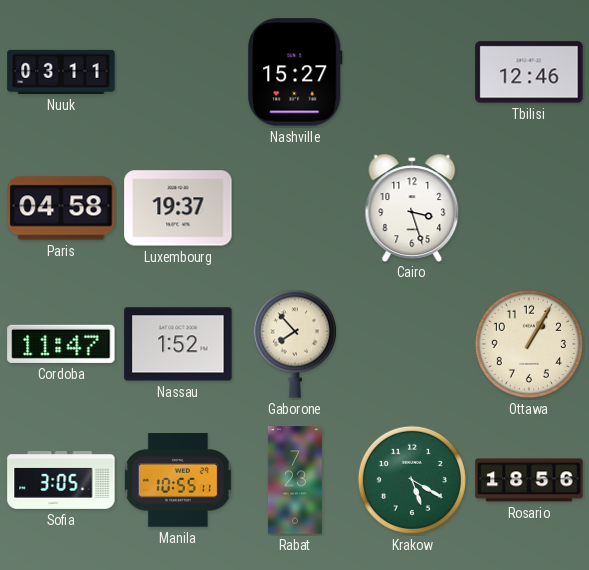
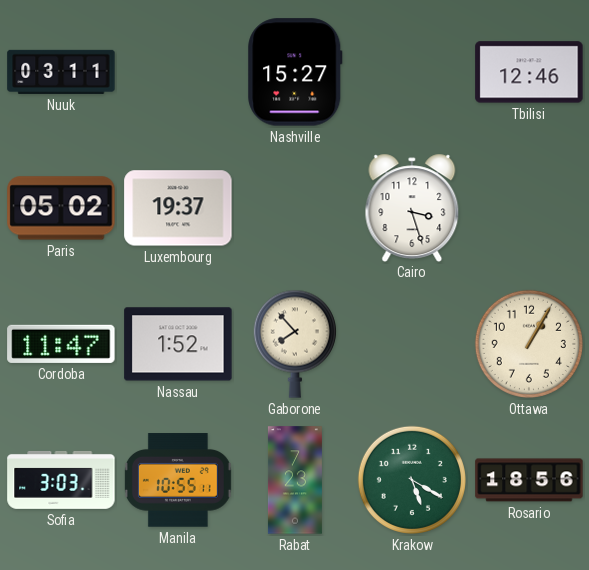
Paris: 04:58 -> 05:02 (61, 208)
Sofia: 3:05 -> 3:03 (61, 480)
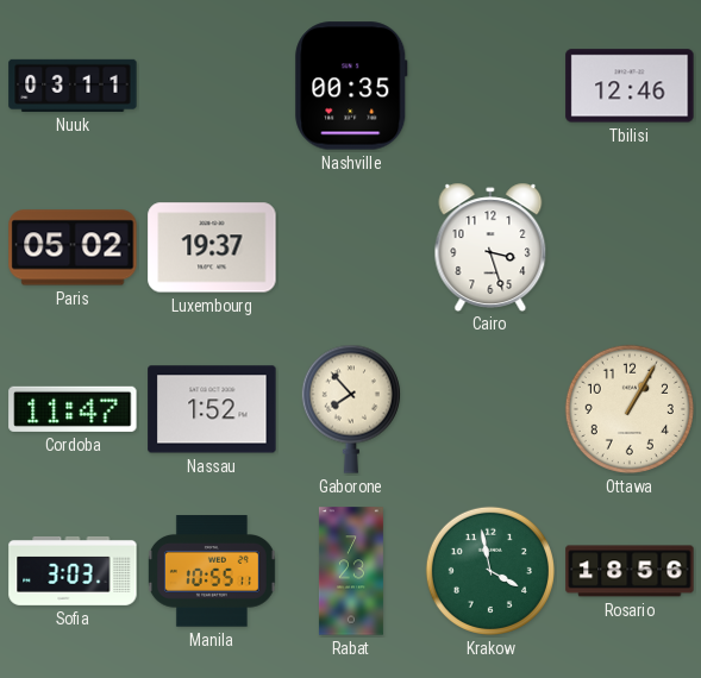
Nashville: 15:27 -> 00:35 (351, 86)
Krakow: 5:20 -> 3:58 (490, 571)
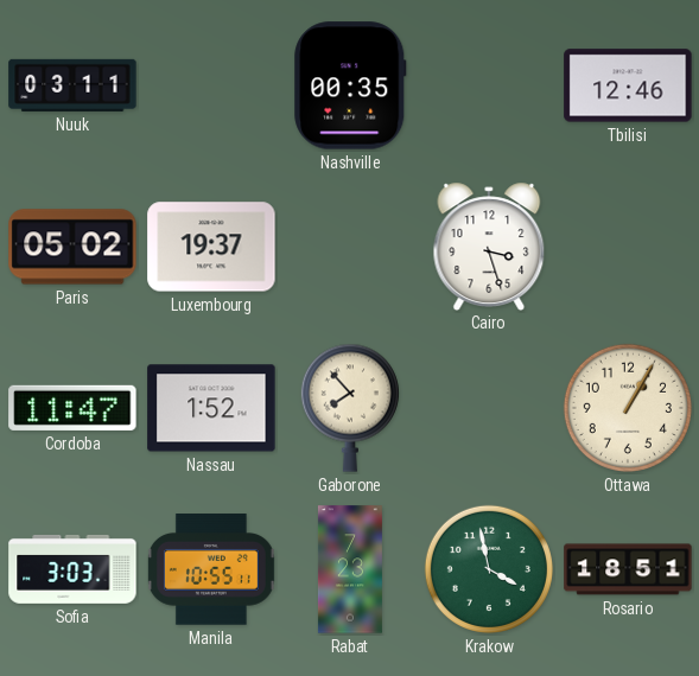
Rosario: 18:56 -> 18:51 (628, 569)
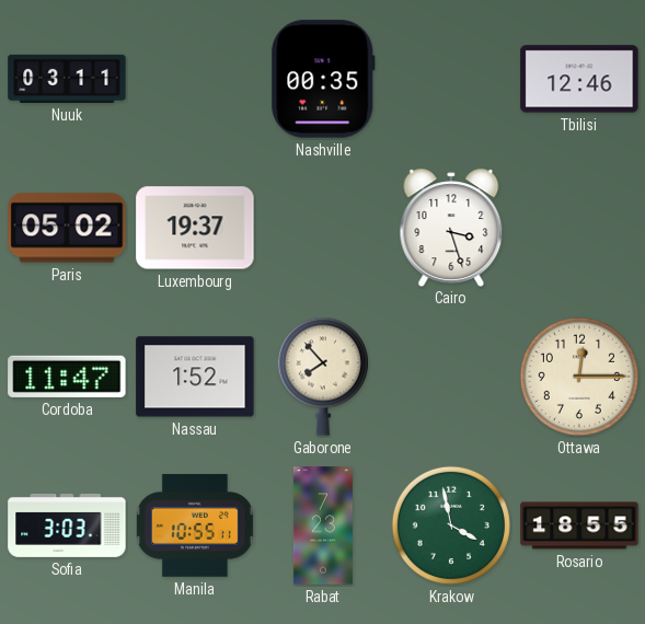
Ottawa: 1:05 -> 12:15 (579, 377)
Rosario: 18:51 -> 18:55 (579, 525)
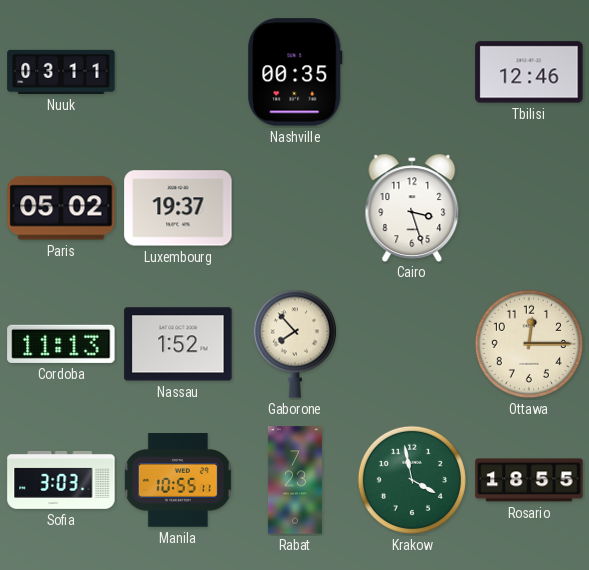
Cordoba: 11:47 -> 11:13 (61, 344)
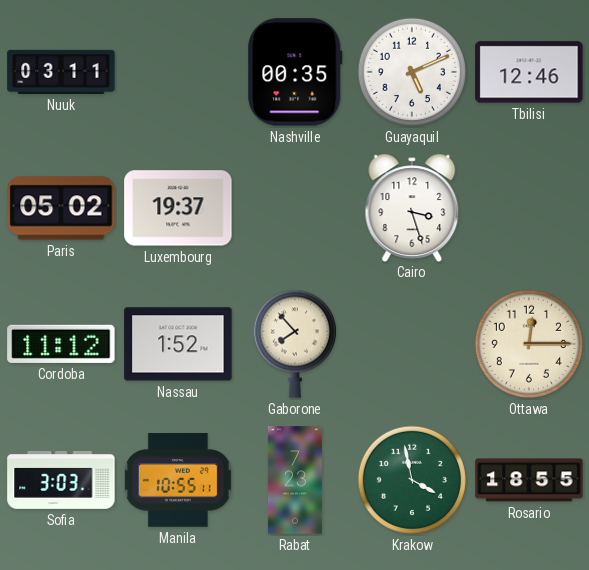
Guayaquil: none -> 5:11 (412, 72)
Cordoba: 11:13 -> 11:12 (61, 344)
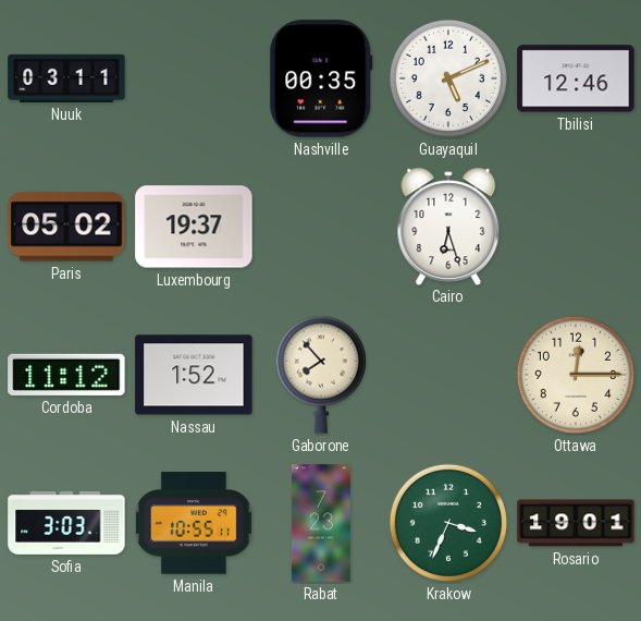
Cairo: 3:27 -> 6:27 (448, 226)
Krakow: 3:58 -> 3:34 (448, 523)
Rosario: 18:55 -> 19:01 (576, 523)
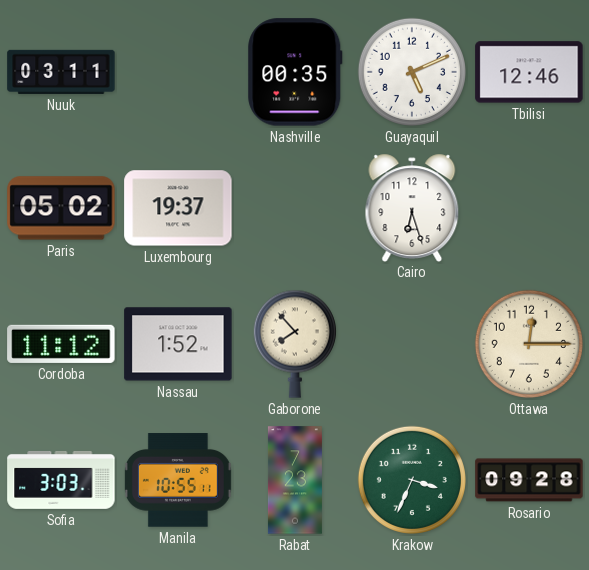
Rosario: 19:01 -> 09:28 (529, 480)
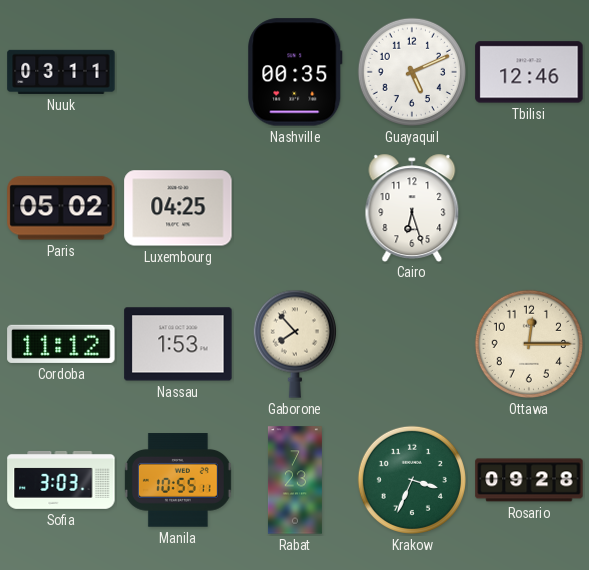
Luxembourg: 19:37 -> 04:25 (178, 208)
Nassau: 1:52 -> 1:53 (178, 344)
